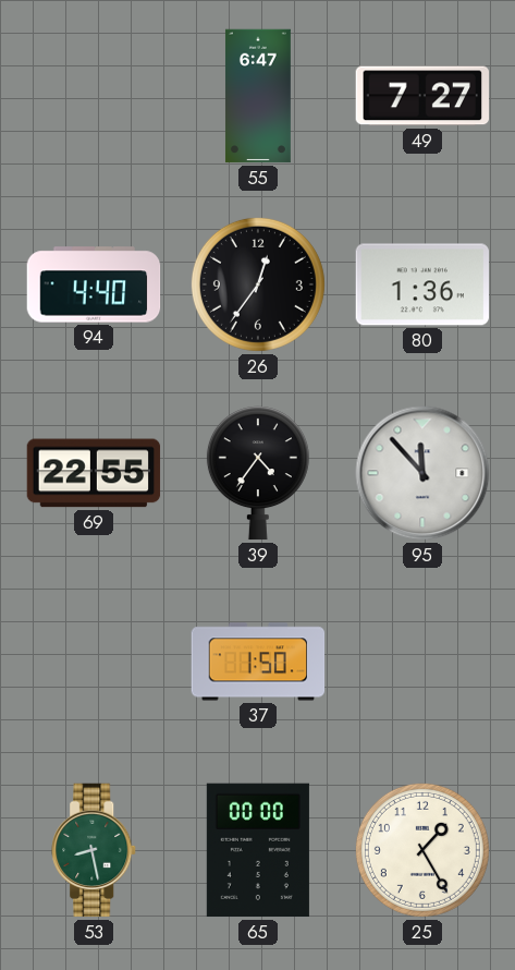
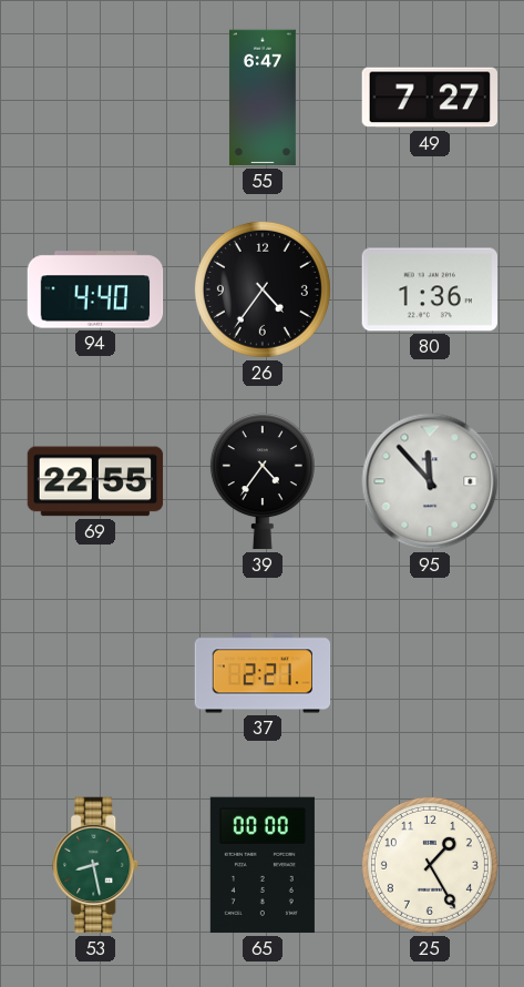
26: 12:36 -> 4:36 (263, 289)
37: 1:50 -> 2:21 (263, 673)
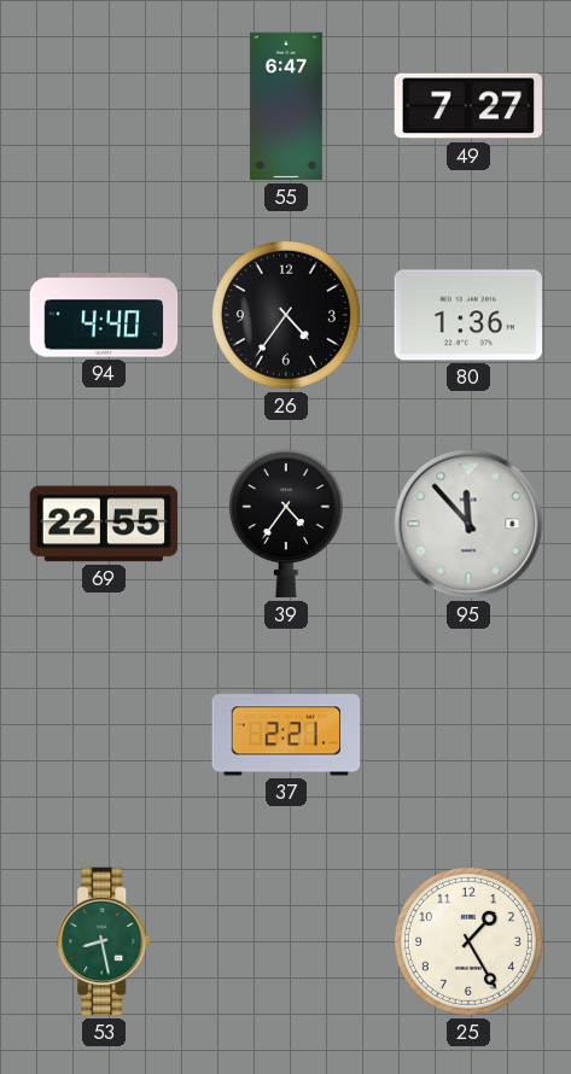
65: 00:00 -> none (263, 865)
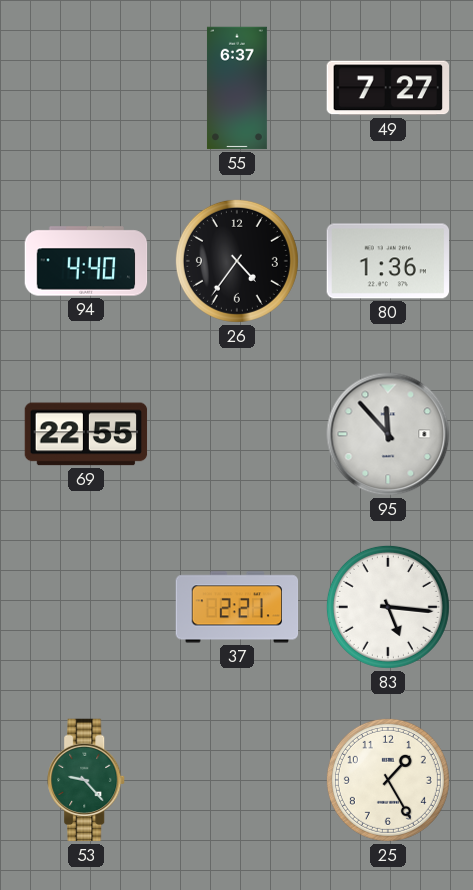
55: 6:47 -> 6:37 (237, 88)
39: 4:36 -> none (286, 524)
83: none -> 5:16 (388, 607)
53: 8:28 -> 9:23 (87, 780)
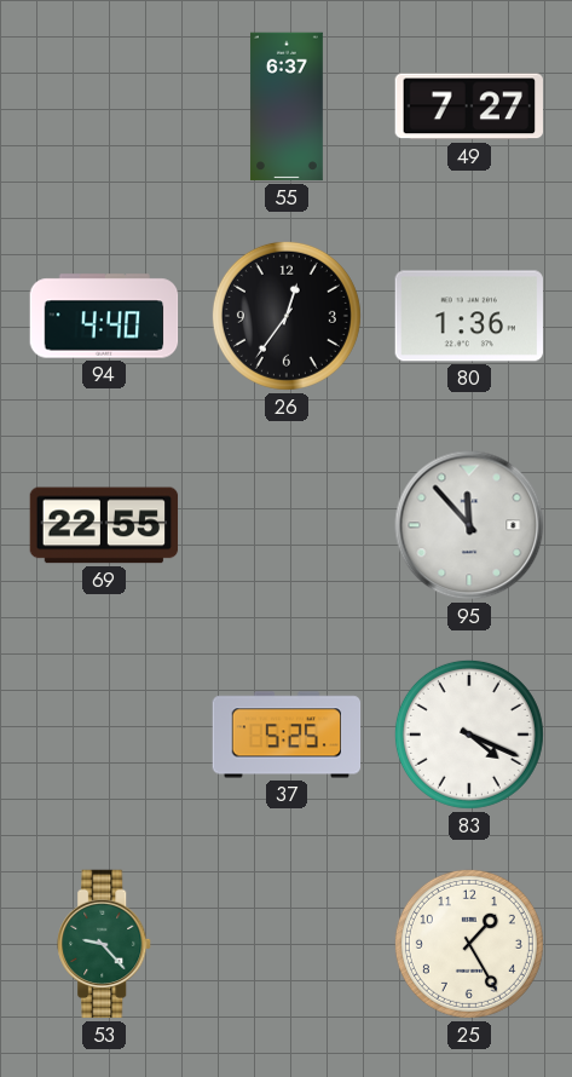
26: 4:36 -> 12:36 (287, 316)
37: 2:21 -> 5:25 (287, 735)
83: 5:16 -> 4:19 (469, 735)
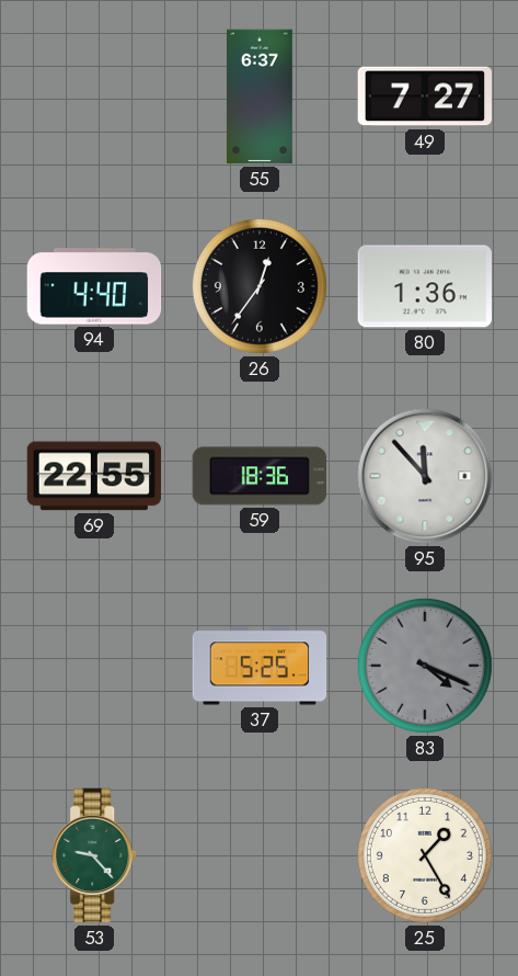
59: none -> 18:36 (260, 476)
83 dial: white -> grey (425, 666)
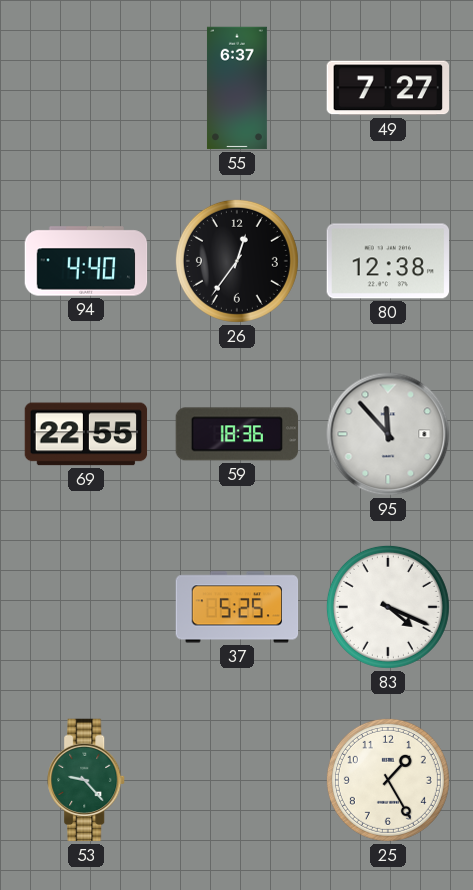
80: 1:36 -> 12:38 (387, 261)
83 dial: grey -> white (388, 607)
